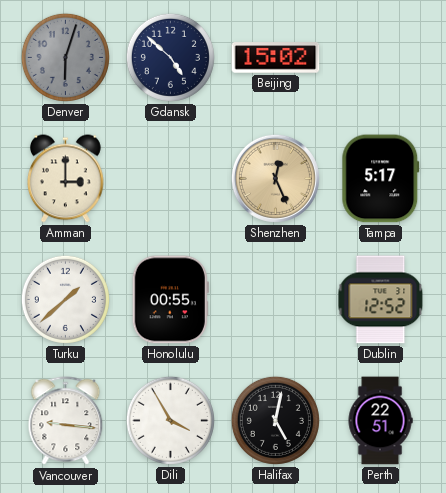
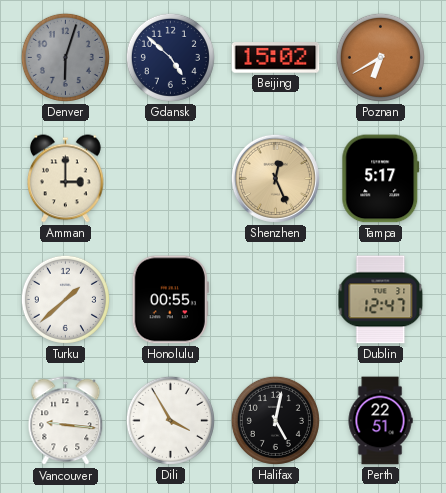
Poznan: none -> 6:40 (380, 57)
Dublin: 12:52 -> 12:47 (381, 300)
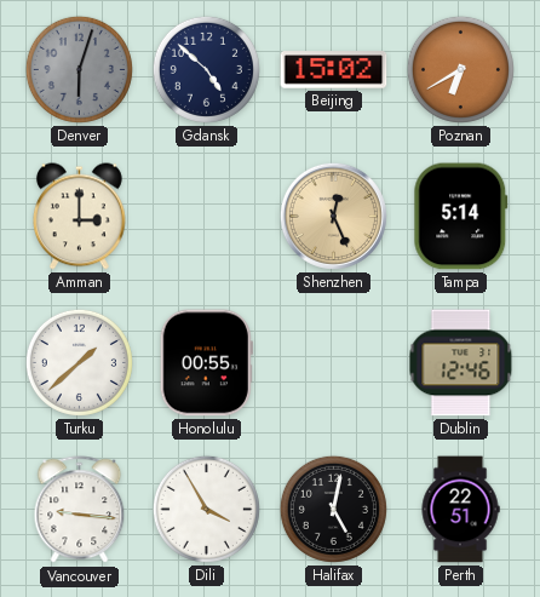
Tampa: 5:17 -> 5:14 (461, 217)
Dublin: 12:47 -> 12:46 (461, 363)
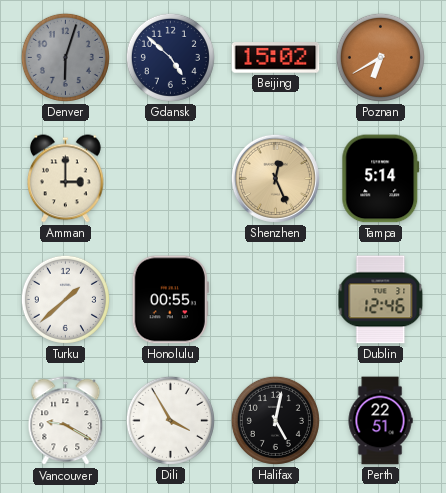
Vancouver: 9:16 -> 9:20 (66, 421)
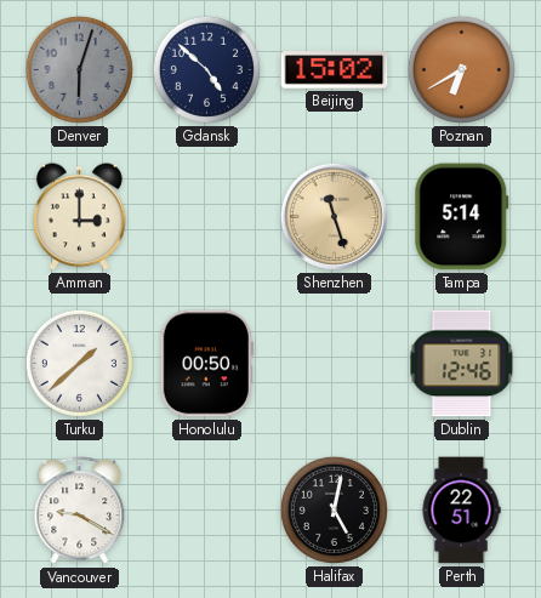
Shenzhen: 12:26 -> 11:27 (334, 216)
Honolulu: 00:55 -> 00:50 (206, 364)
Dili: 3:55 -> none (170, 420)
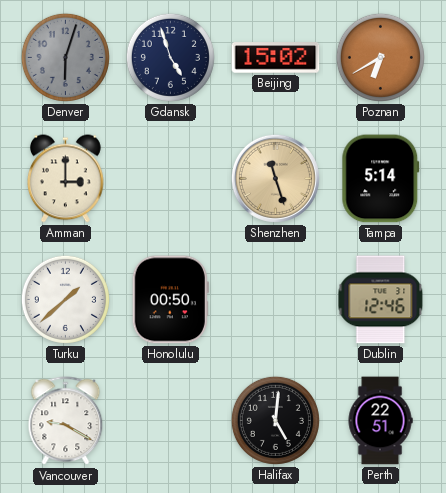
Gdansk: 4:52 -> 4:57 (170, 57)
Halifax: 5:02 -> 5:01 (275, 420)
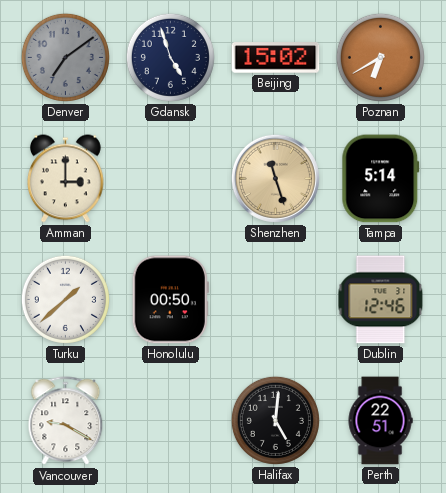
Denver: 6:03 -> 7:09 (65, 57)
